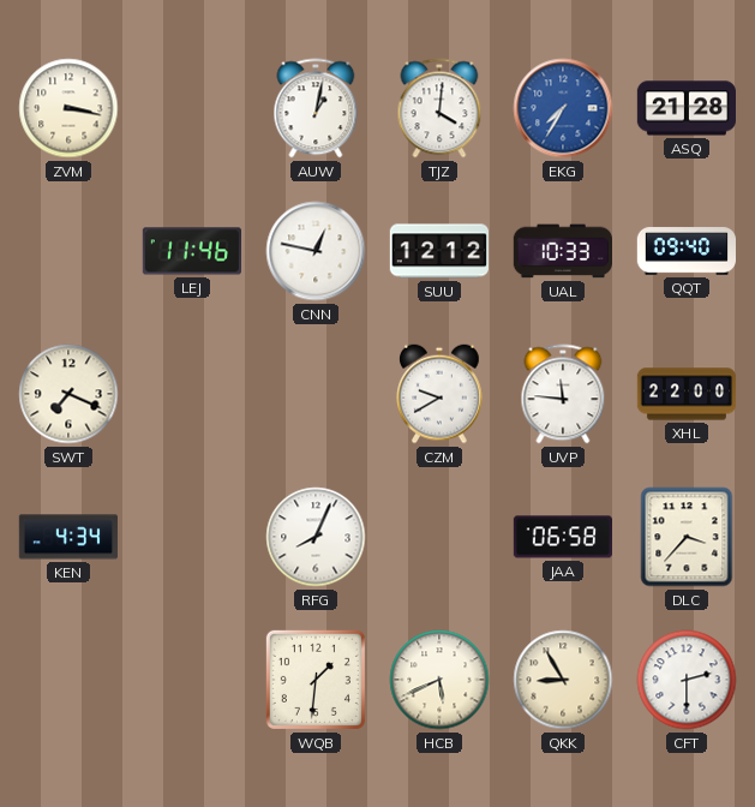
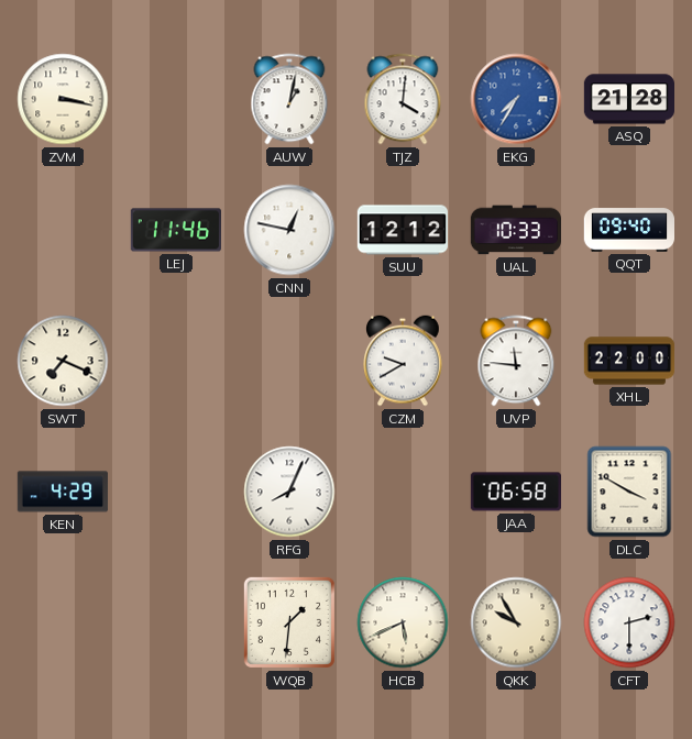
KEN: 4:34 -> 4:29 (62, 492)
DLC: 3:37 -> 3:50 (629, 492)
QKK: 8:55 -> 9:55 (516, 622)
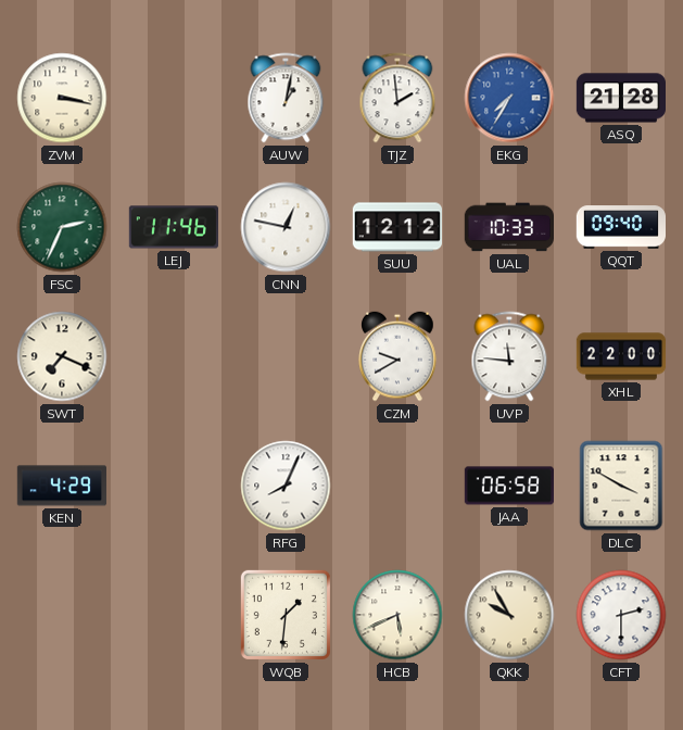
TJZ: 4:01 -> 1:59 (397, 98)
FSC: none -> 2:34 (62, 227)
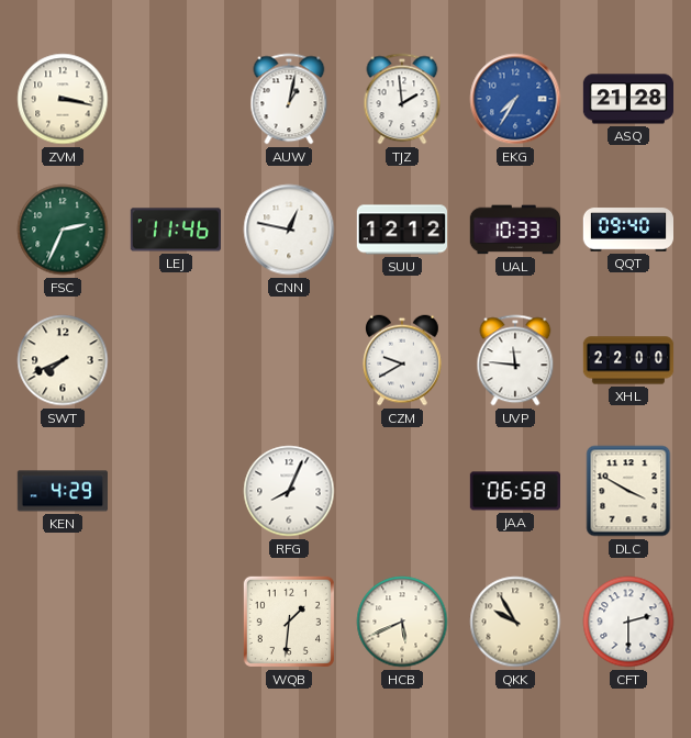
SWT: 7:19 -> 7:41 (63, 360)
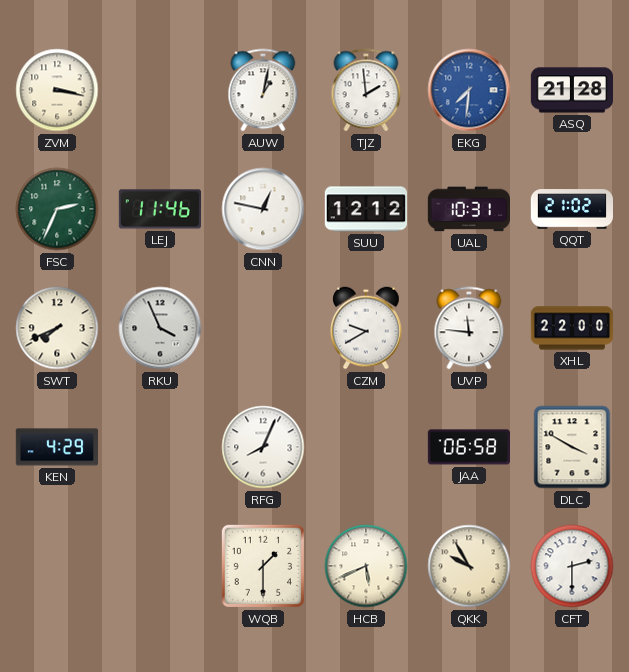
EKG: 7:35 -> 7:31 (469, 90)
UAL: 10:33 -> 10:31 (468, 209)
QQT: 09:40 -> 21:02 (571, 209)
RKU: none -> 3:56 (160, 328)
WQB: 1:31 -> 1:30 (263, 566)
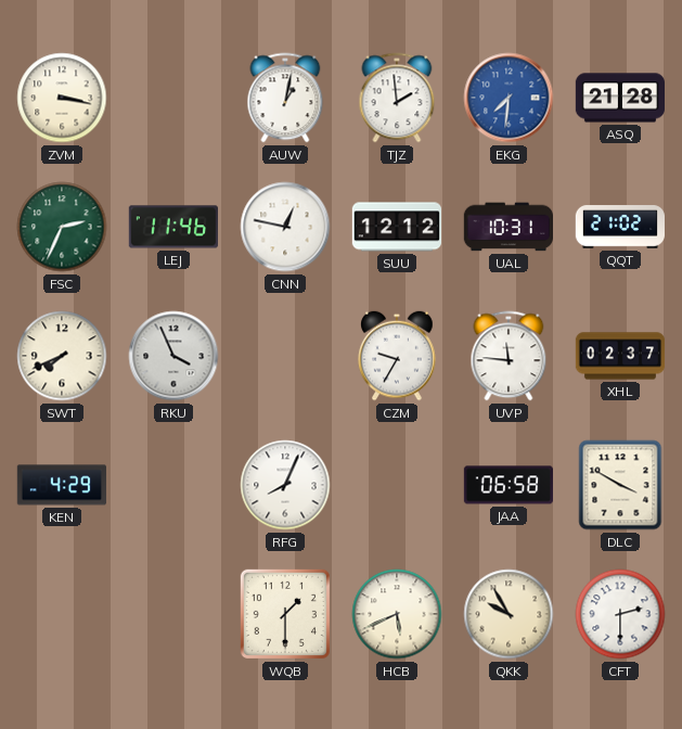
CZM: 9:40 -> 9:35 (397, 356)
XHL: 22:00 -> 02:37 (620, 356)
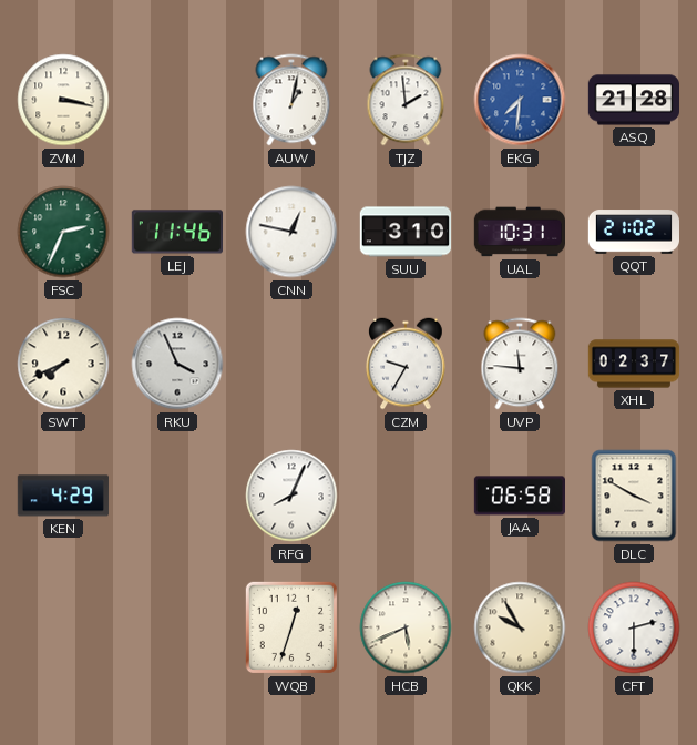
SUU: 12:12 -> 3:10 (404, 232)
WQB: 1:30 -> 12:33 (291, 627)
